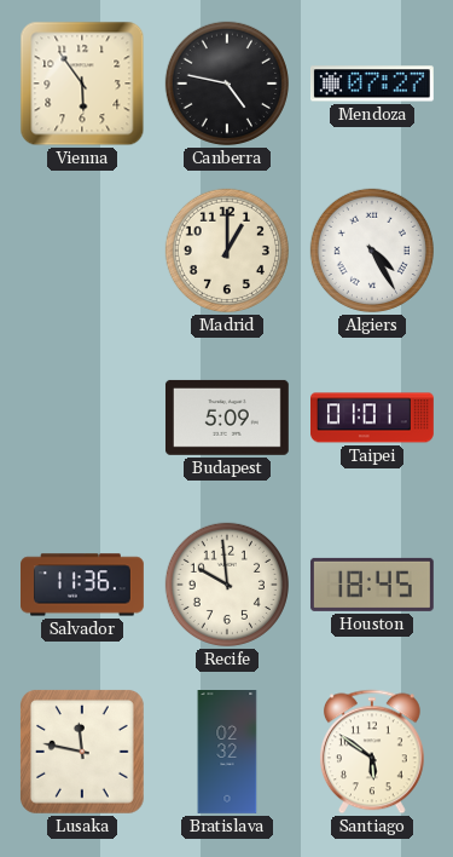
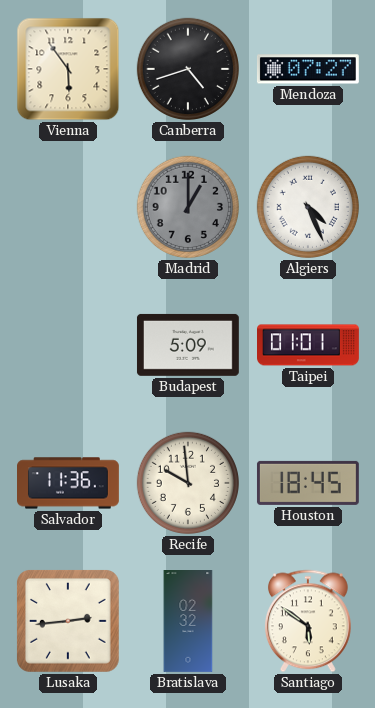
Canberra: 4:47 -> 4:42 (188, 69)
Madrid dial: cream -> grey (188, 207)
Algiers: 4:25 -> 4:26 (308, 207)
Lusaka: 11:47 -> 2:44 (69, 622)
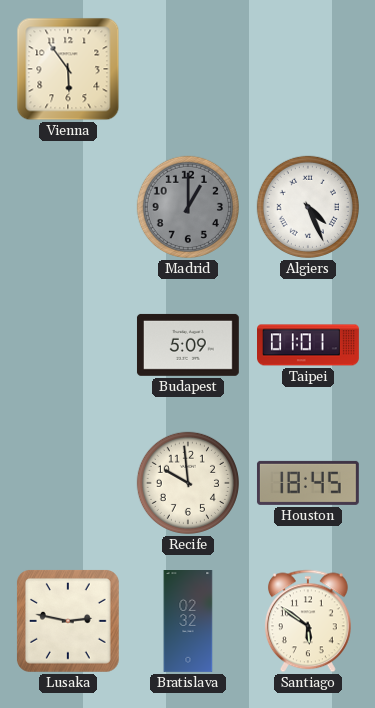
Canberra: 4:42 -> none (188, 69)
Mendoza: 07:27 -> none (308, 69)
Salvador: 11:36 -> none (69, 483)
Lusaka: 2:44 -> 2:47 (69, 622)
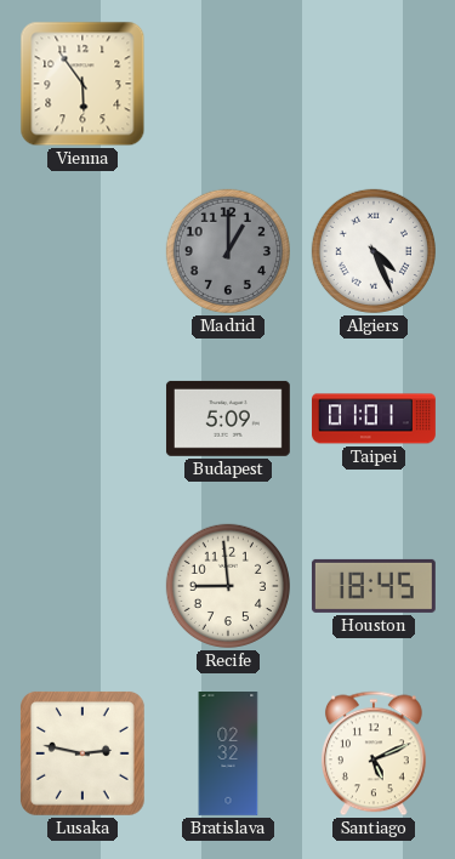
Recife: 9:59 -> 8:59 (228, 586)
Santiago: 5:51 -> 5:11 (374, 753)
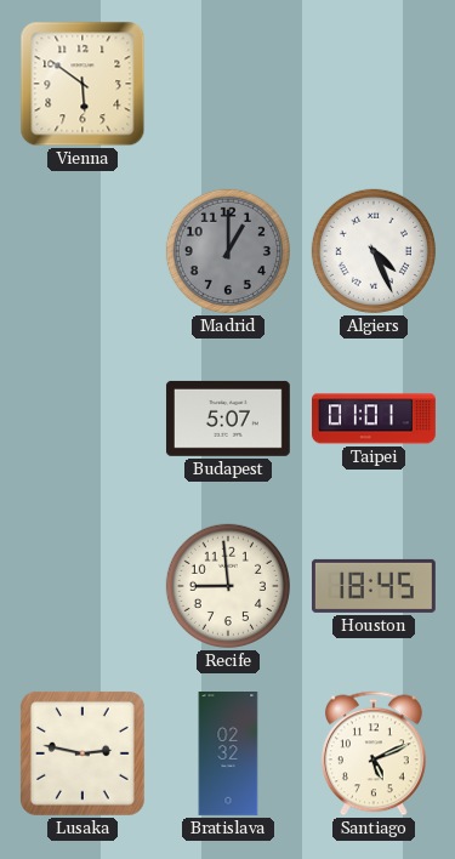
Vienna: 5:54 -> 5:51 (83, 84)
Budapest: 5:09 -> 5:07 (228, 419)
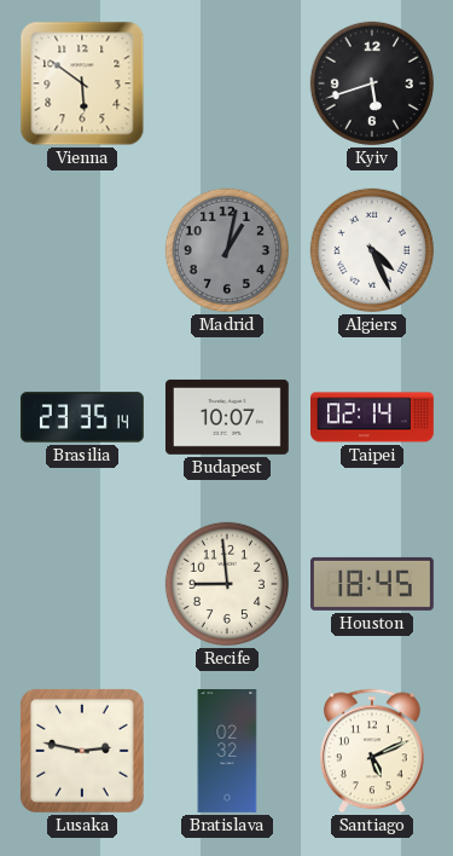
Kyiv: none -> 5:42 (372, 83)
Madrid: 1:00 -> 1:02 (227, 250)
Brasilia: none -> 23:35 (82, 417)
Budapest: 5:07 -> 10:07 (227, 417)
Taipei: 01:01 -> 02:14 (373, 417)
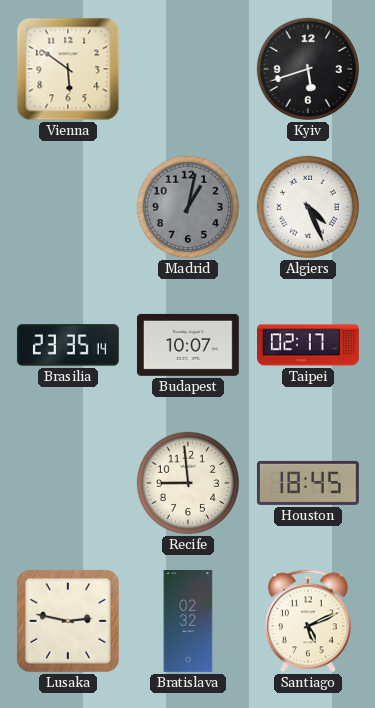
Taipei: 02:14 -> 02:17 (309, 345)
